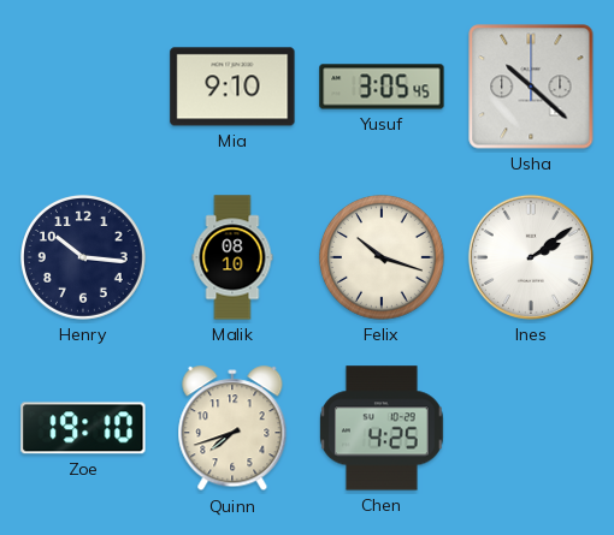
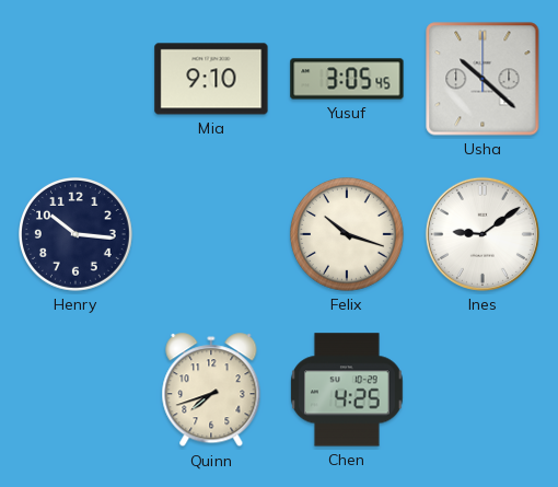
Malik: 08:10 -> none (232, 257)
Ines: 2:09 -> 9:09 (483, 234)
Zoe: 19:10 -> none (83, 428)
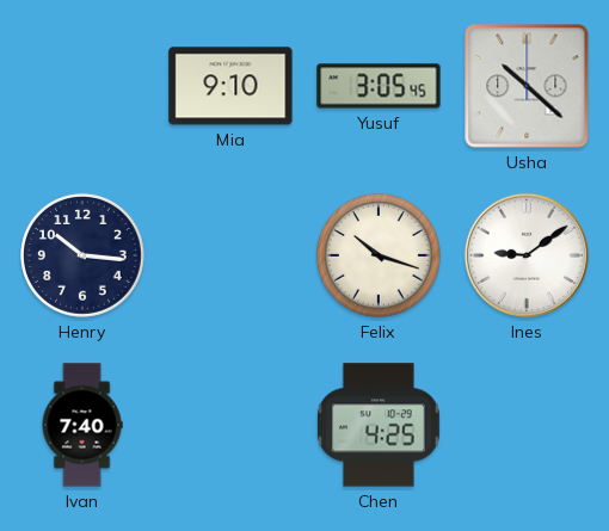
Ivan: none -> 7:40 (82, 425)
Quinn: 7:42 -> none (211, 391)
